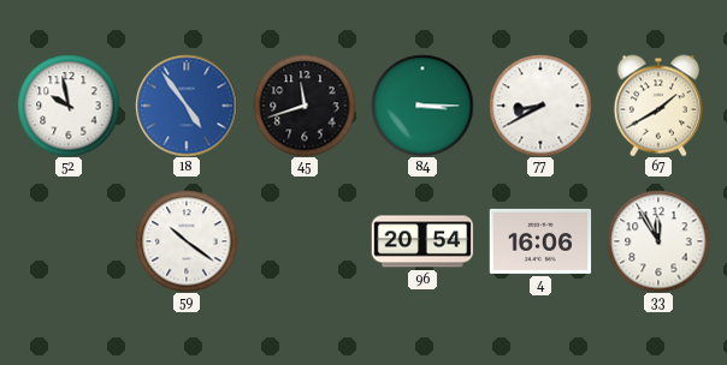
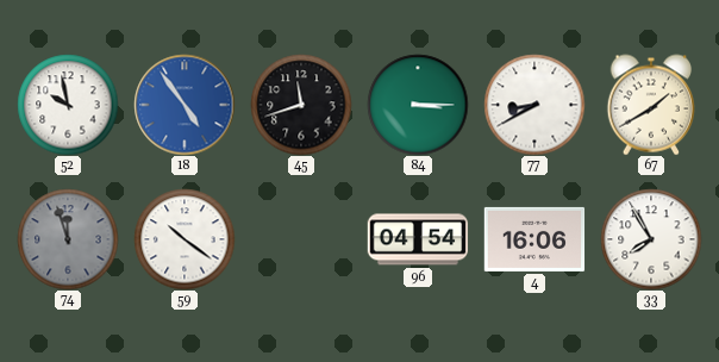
74: none -> 11:57 (68, 239)
96: 20:54 -> 04:54 (418, 239)
33: 11:55 -> 7:55 (651, 239)
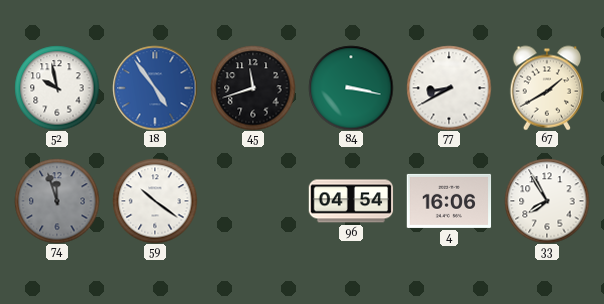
84: 3:15 -> 3:17 (351, 88)
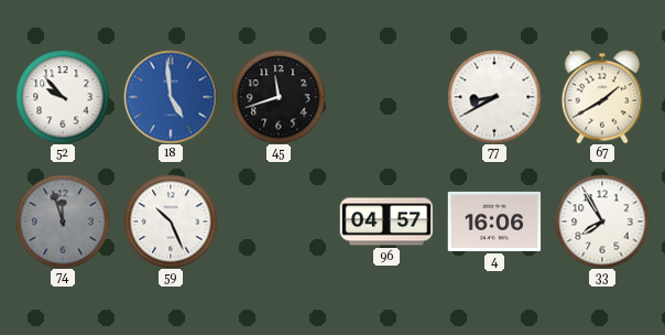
52: 9:58 -> 9:53 (63, 97)
18: 4:54 -> 4:59 (171, 97)
84: 3:17 -> none (351, 88)
59: 10:21 -> 10:26 (171, 221)
96: 04:54 -> 04:57 (386, 221)
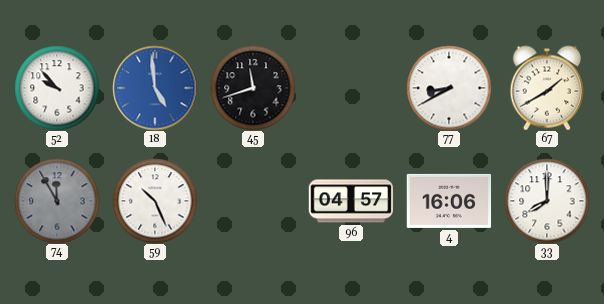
74: 11:57 -> 11:55 (57, 201)
33: 7:55 -> 8:00 (547, 201)
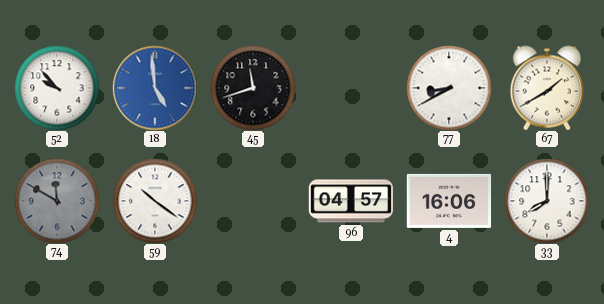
74: 11:55 -> 11:50 (57, 201)
59: 10:26 -> 10:21 (155, 201)
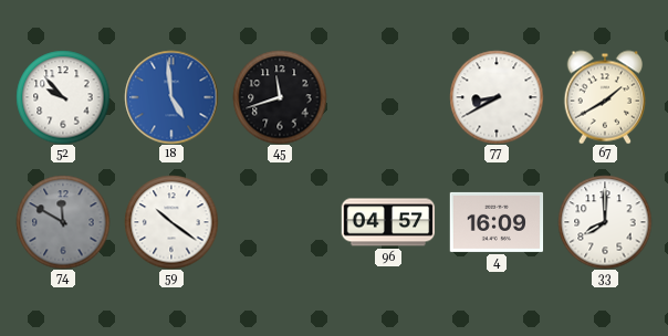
4: 16:06 -> 16:09 (497, 222)
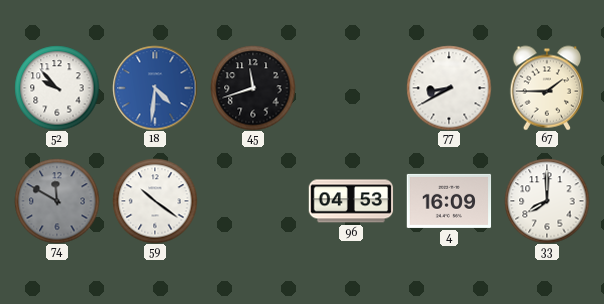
18: 4:59 -> 4:31 (155, 88)
67: 1:40 -> 1:45 (546, 88)
96: 04:57 -> 04:53 (351, 201)
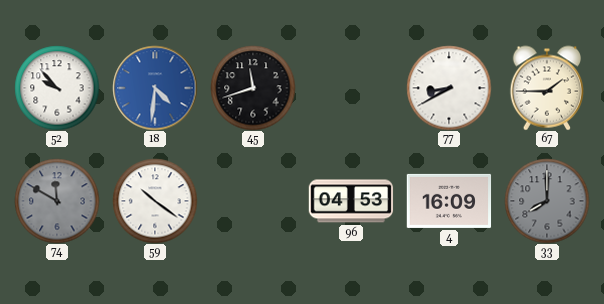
33 dial: white -> grey (547, 201)
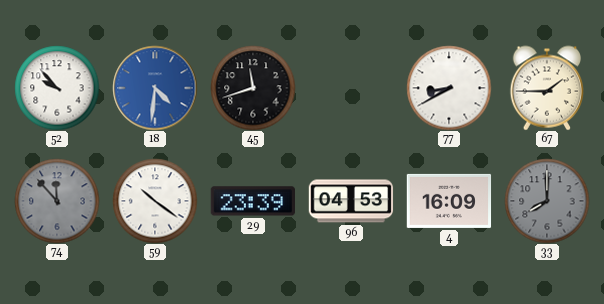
74: 11:50 -> 11:53 (57, 201)
29: none -> 23:39 (252, 201)
